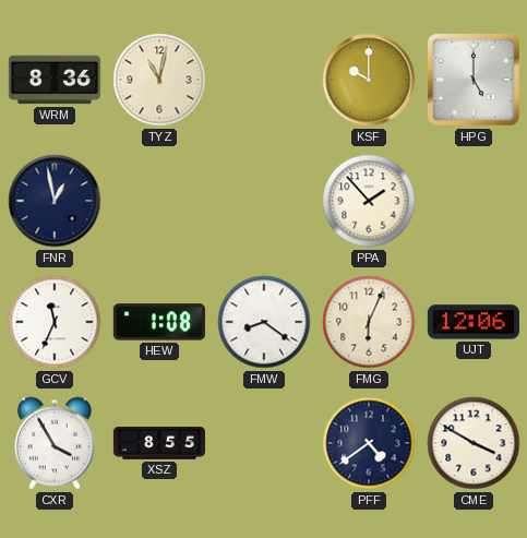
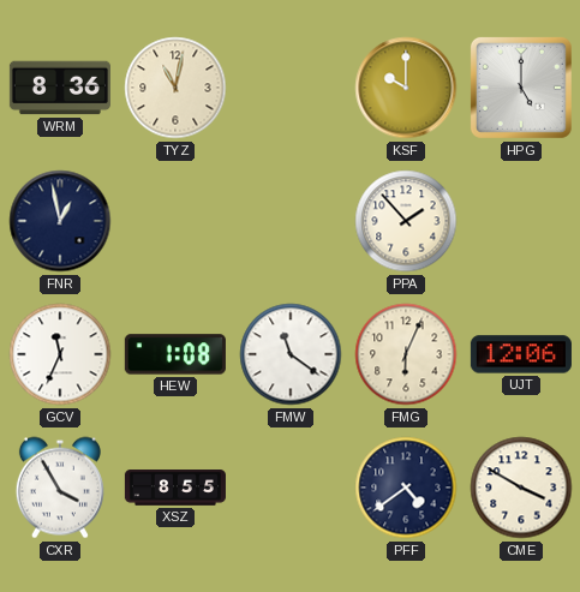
FMW: 8:21 -> 11:21 (291, 354)
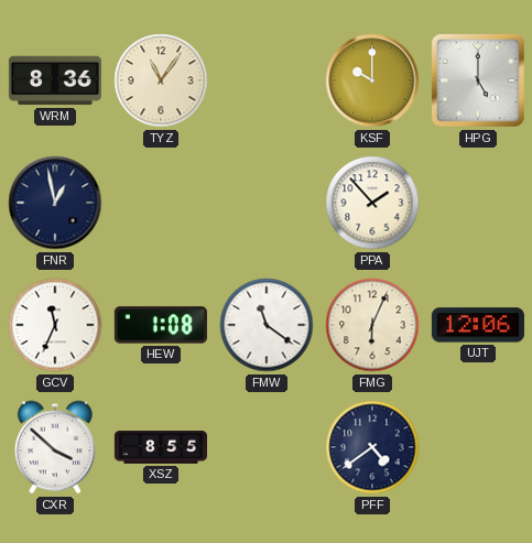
TYZ: 11:02 -> 11:06 (161, 80)
CXR: 3:55 -> 3:52 (55, 447)
CME: 3:50 -> none (521, 488)
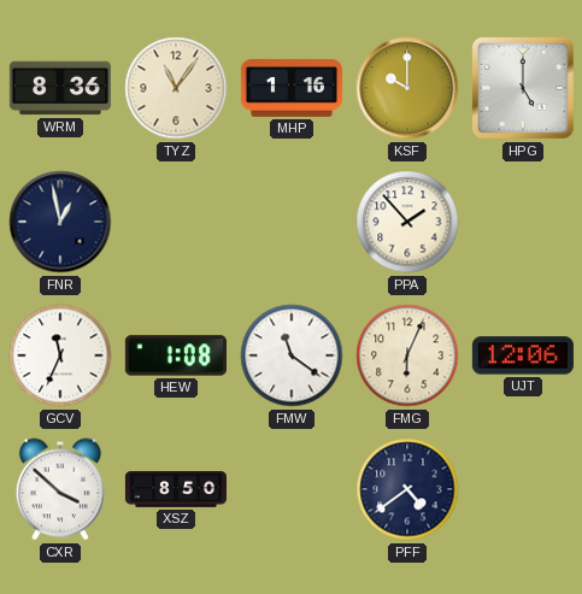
MHP: none -> 1:16 (292, 88)
XSZ: 8:55 -> 8:50 (176, 489)
